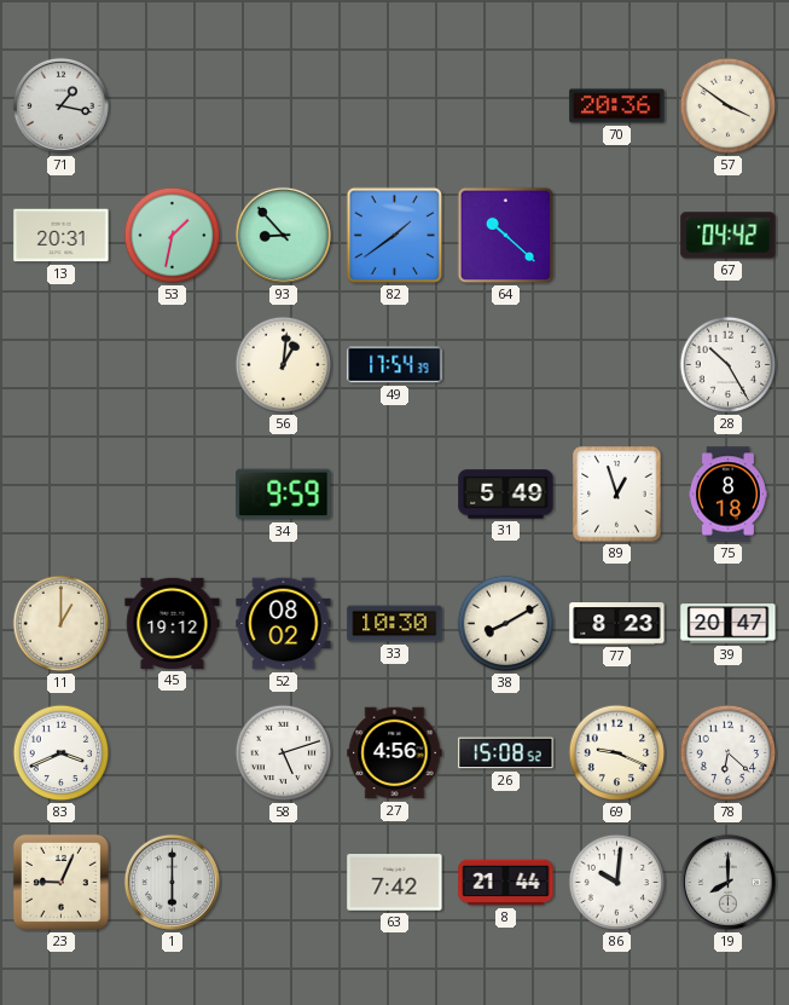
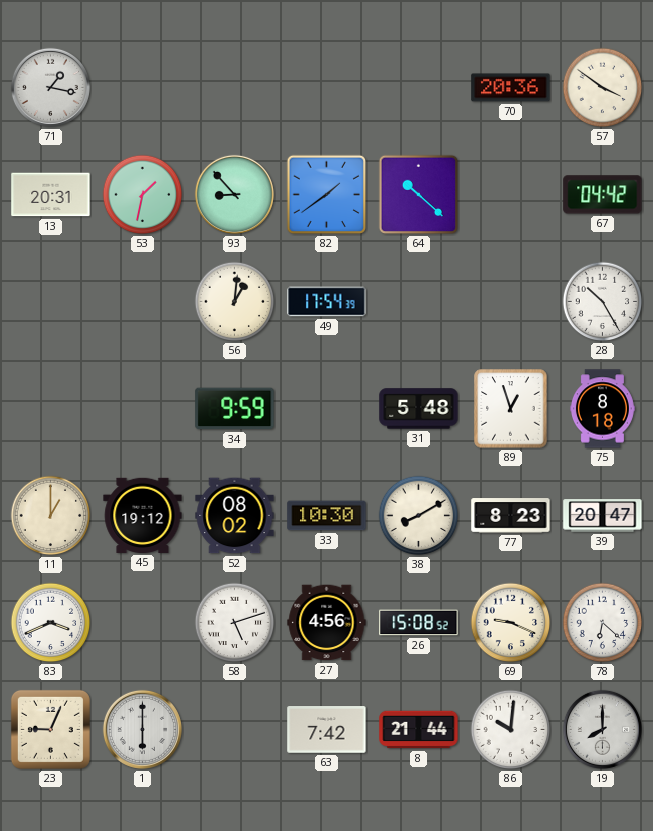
31: 5:49 -> 5:48 (419, 409)
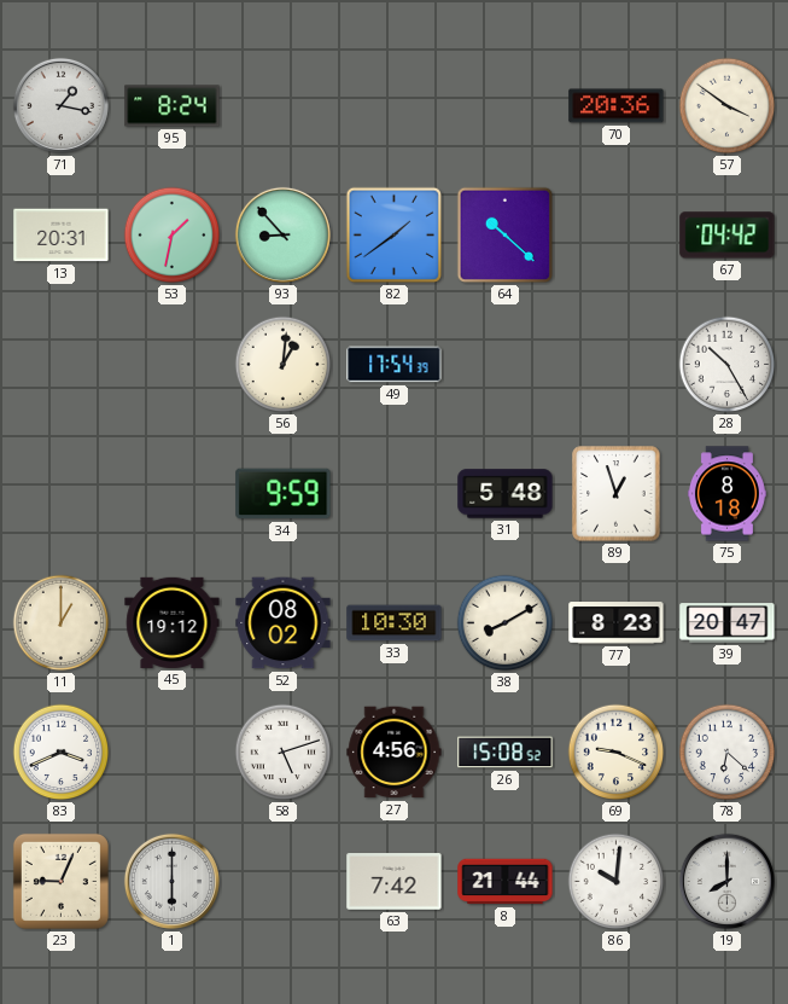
95: none -> 8:24 (173, 106)
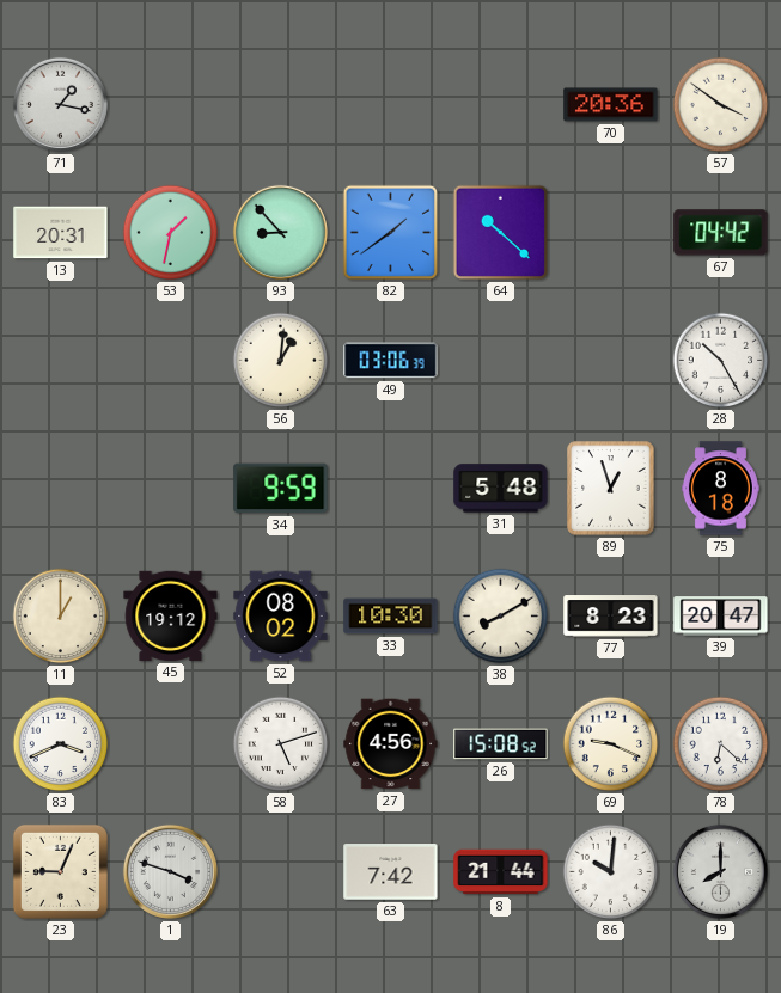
95: 8:24 -> none (173, 106)
49: 17:54 -> 03:06 (391, 361)
1: 6:00 -> 3:48 (170, 871)
